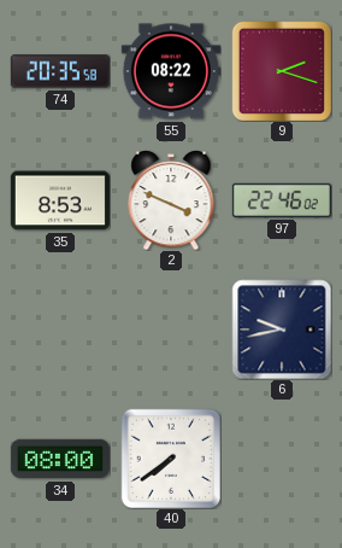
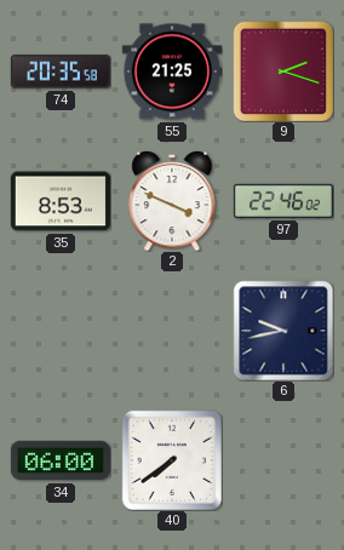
55: 08:22 -> 21:25 (172, 71)
34: 08:00 -> 06:00 (61, 460)
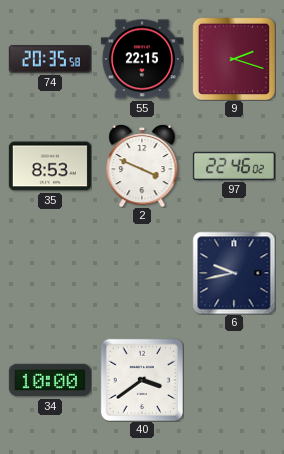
55: 21:25 -> 22:15 (142, 59)
34: 06:00 -> 10:00 (50, 380)
40: 7:39 -> 3:39 (142, 380)
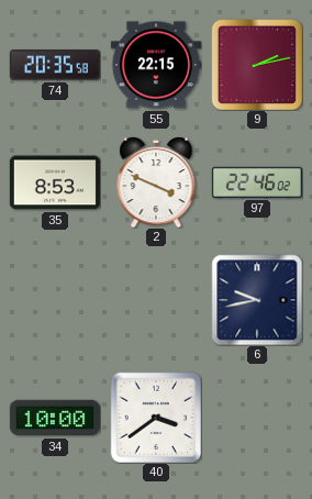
9: 2:18 -> 2:13 (257, 65)
